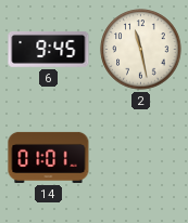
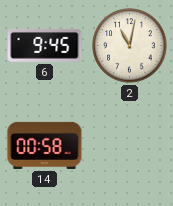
2: 11:28 -> 11:02 (130, 46)
14: 01:01 -> 00:58 (45, 145)
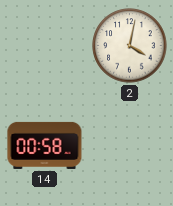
6: 9:45 -> none (45, 46)
2: 11:02 -> 4:02 (130, 46)
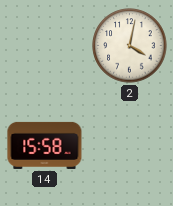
14: 00:58 -> 15:58 (45, 145)
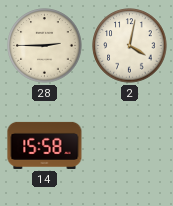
28: none -> 2:45 (45, 46)
